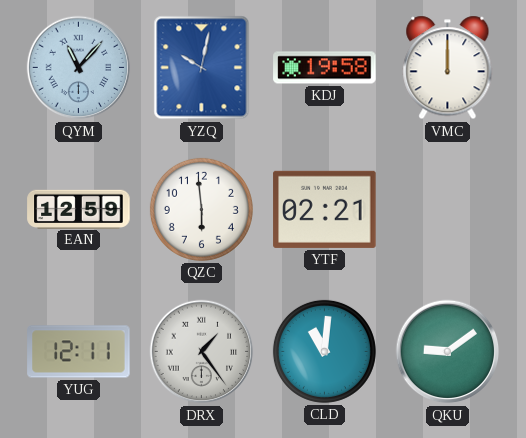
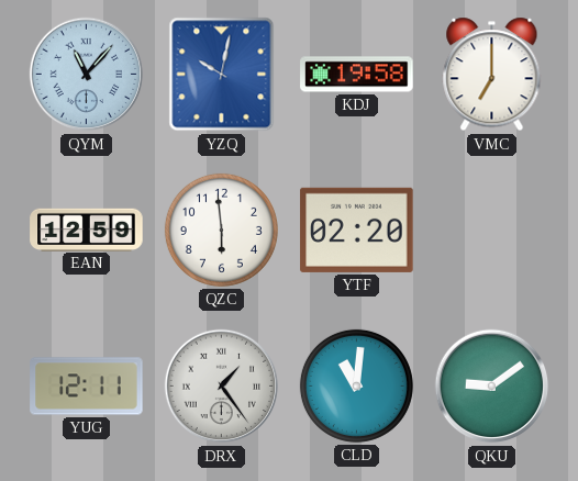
VMC: 12:00 -> 7:00 (492, 75)
YTF: 02:21 -> 02:20 (357, 230)
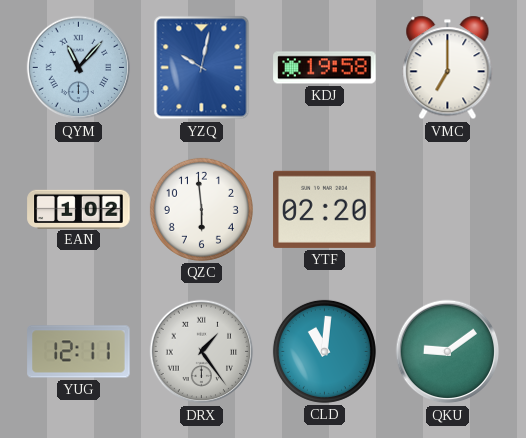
EAN: 12:59 -> 1:02 (79, 209)
